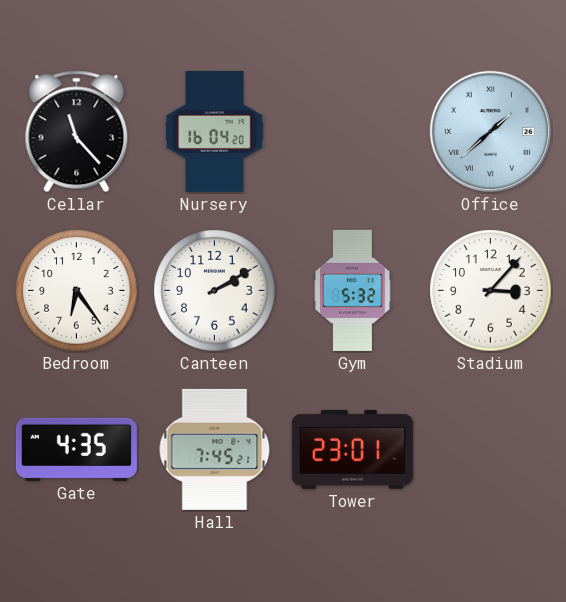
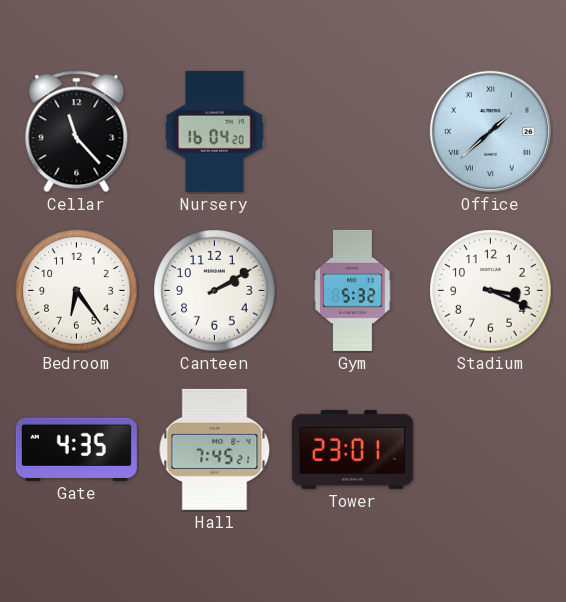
Stadium: 3:07 -> 3:19 (491, 291)
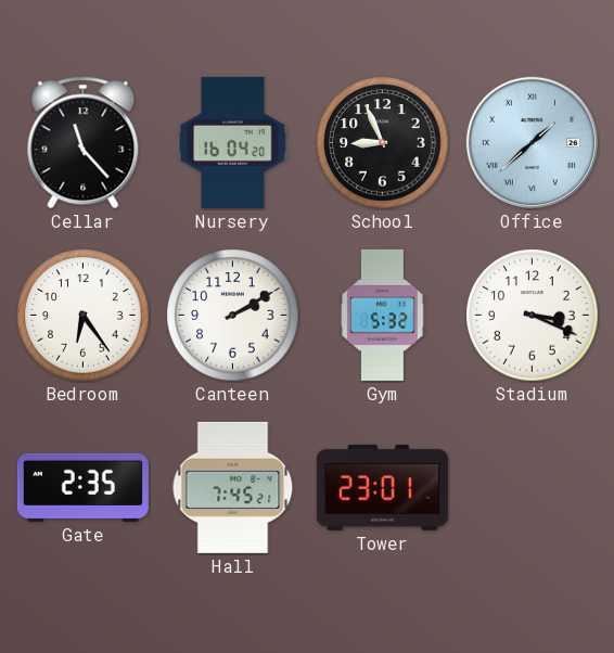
School: none -> 8:56 (383, 143)
Gate: 4:35 -> 2:35 (82, 487)
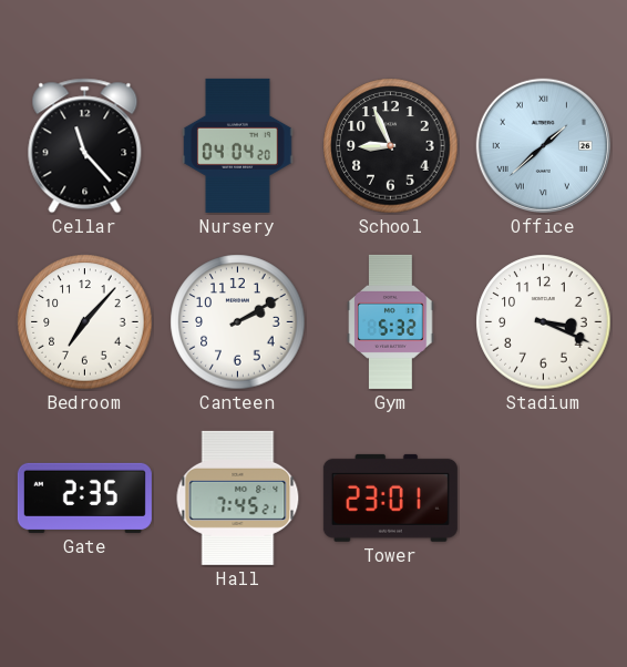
Nursery: 16:04 -> 04:04 (238, 145)
Bedroom: 6:24 -> 7:07 (85, 322)
